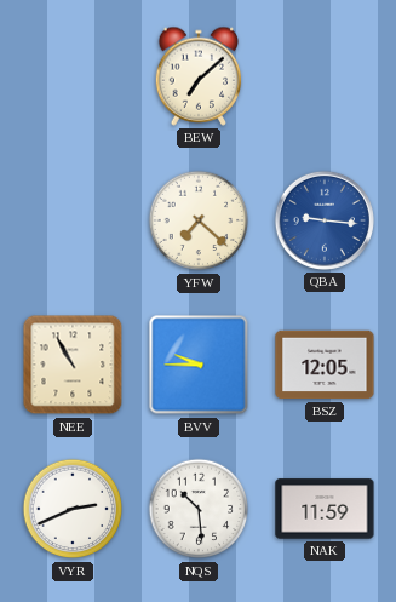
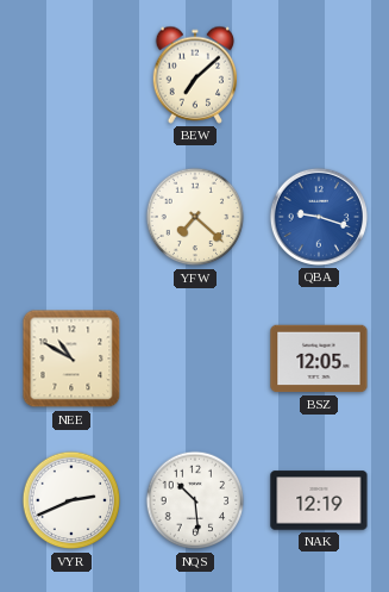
QBA: 9:16 -> 9:18 (319, 217)
NEE: 10:55 -> 10:50 (71, 359)
BVV: 9:45 -> none (199, 365)
NAK: 11:59 -> 12:19 (319, 500)
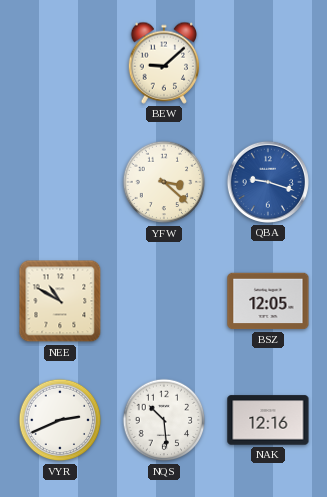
BEW: 7:08 -> 9:08 (164, 63)
YFW: 7:22 -> 3:22 (164, 182)
NAK: 12:19 -> 12:16 (268, 420)
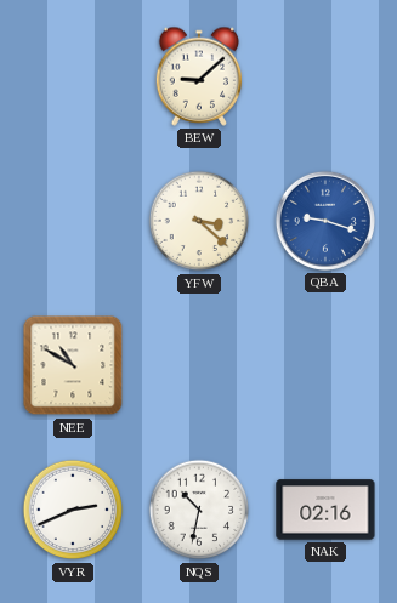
BSZ: 12:05 -> none (268, 301)
NQS: 10:29 -> 10:32 (199, 510)
NAK: 12:16 -> 02:16 (325, 510)
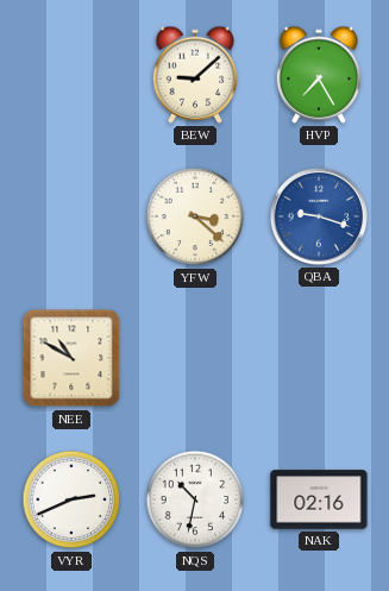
HVP: none -> 7:25 (319, 75)
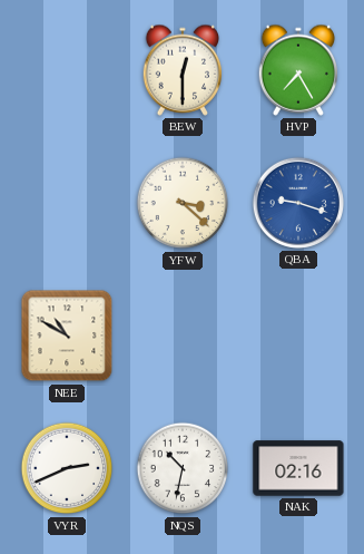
BEW: 9:08 -> 12:30 (183, 70)
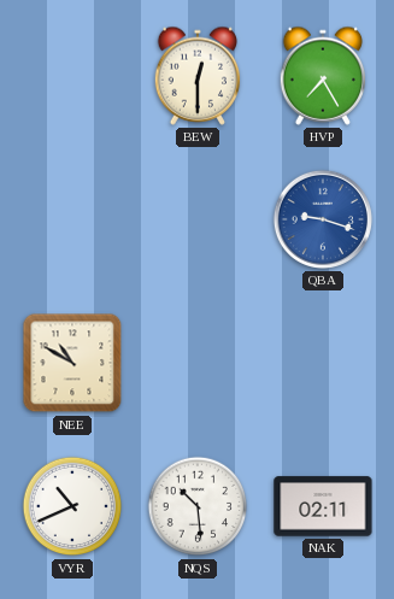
YFW: 3:22 -> none (183, 203)
VYR: 2:41 -> 10:41 (72, 506)
NQS: 10:32 -> 10:29 (198, 506)
NAK: 02:16 -> 02:11 (323, 506)
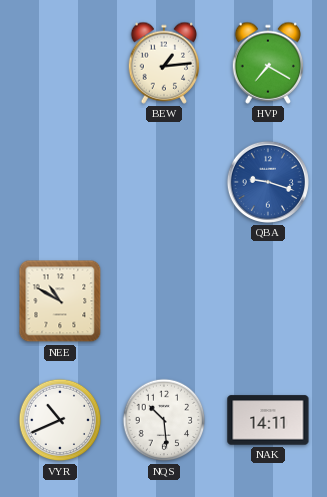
BEW: 12:30 -> 1:14 (164, 63)
HVP: 7:25 -> 7:20 (268, 63)
NAK: 02:11 -> 14:11 (268, 420)
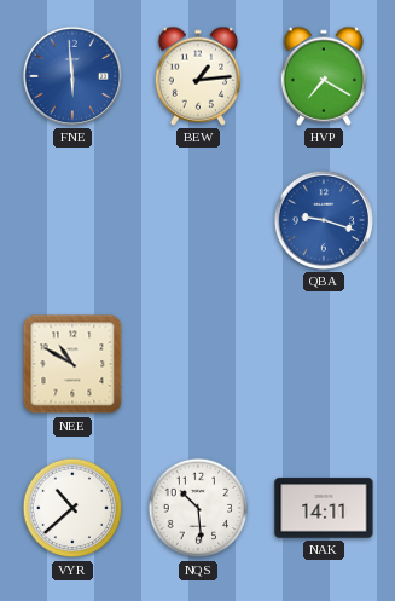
FNE: none -> 5:59 (72, 76)
VYR: 10:41 -> 10:38 (72, 508)
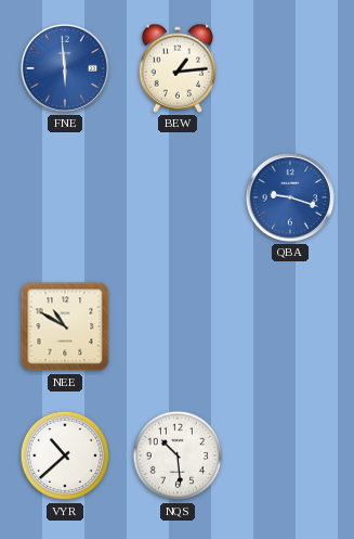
HVP: 7:20 -> none (324, 76)
NAK: 14:11 -> none (324, 508)
